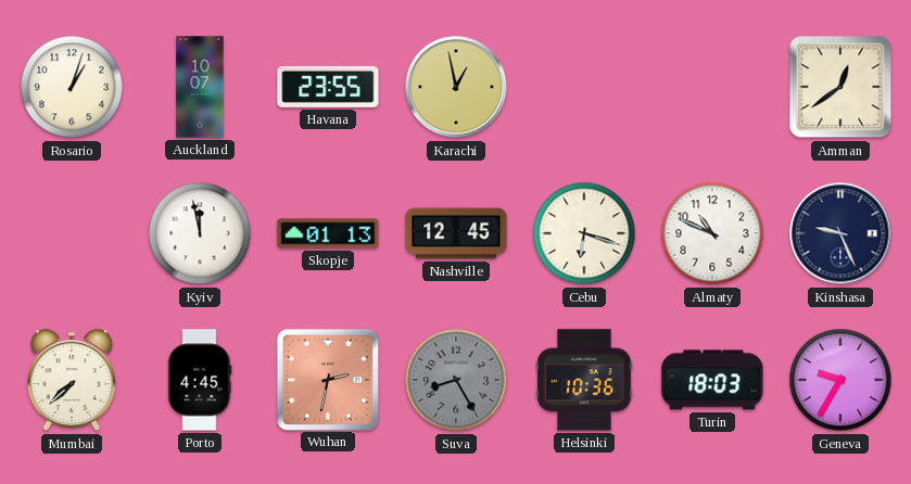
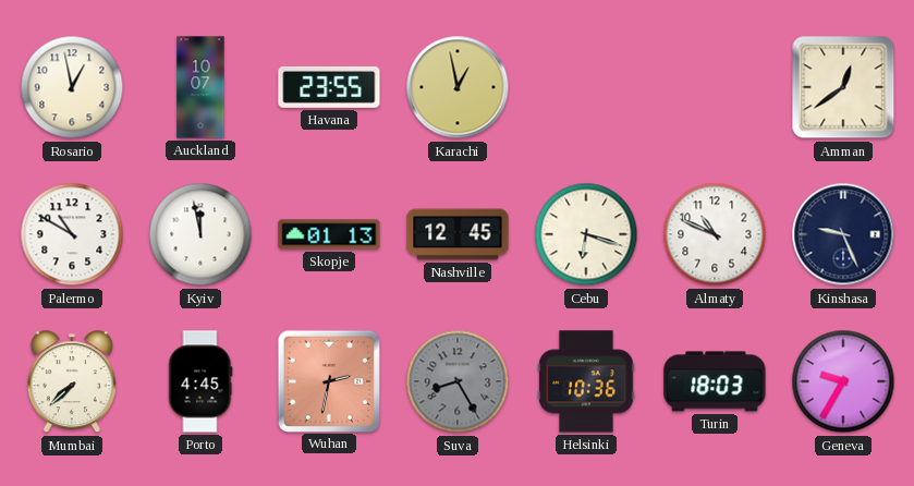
Rosario: 1:03 -> 12:58 (72, 87)
Palermo: none -> 10:50 (72, 234)
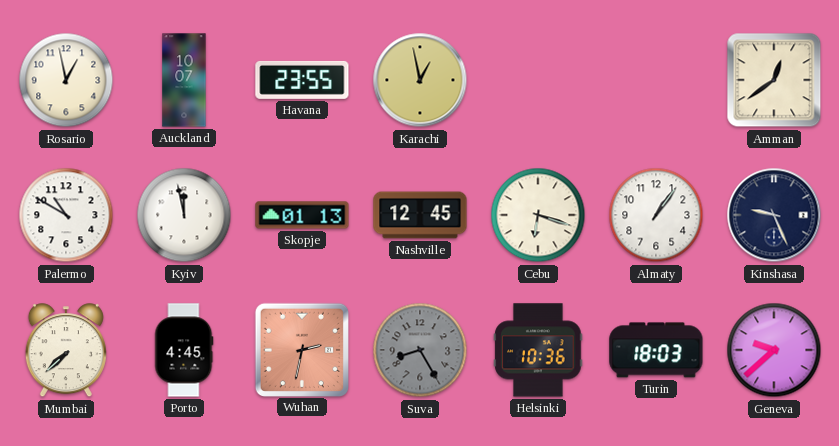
Almaty: 10:49 -> 1:06 (656, 215)
Geneva: 9:35 -> 9:38 (774, 350)
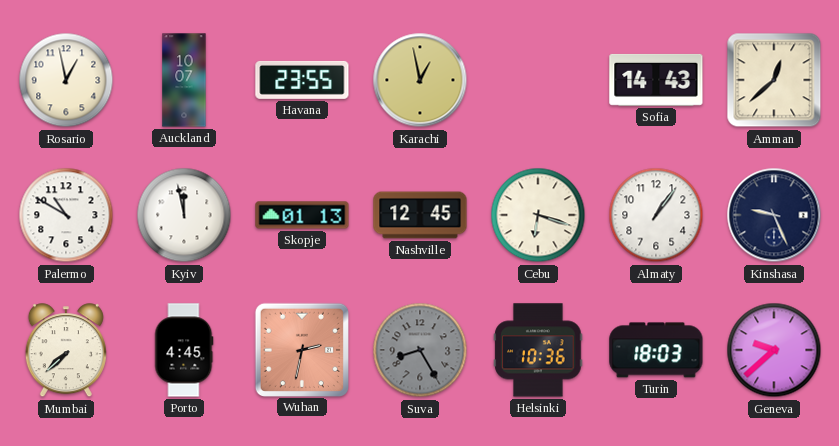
Sofia: none -> 14:43 (656, 80)
Amman: 12:39 -> 12:38 (774, 80)
